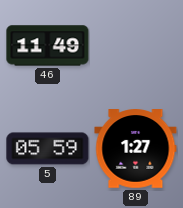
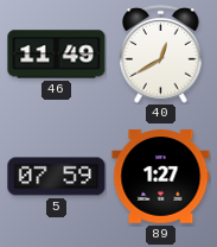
40: none -> 12:40 (161, 55)
5: 05:59 -> 07:59 (57, 177)
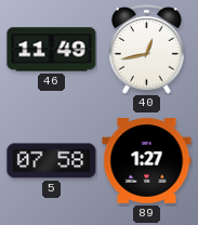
40: 12:40 -> 12:43 (147, 50)
5: 07:59 -> 07:58 (52, 161)
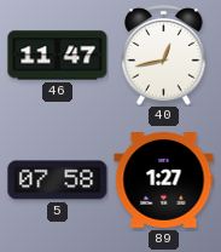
46: 11:49 -> 11:47 (58, 56)
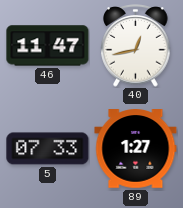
5: 07:58 -> 07:33 (48, 149)
